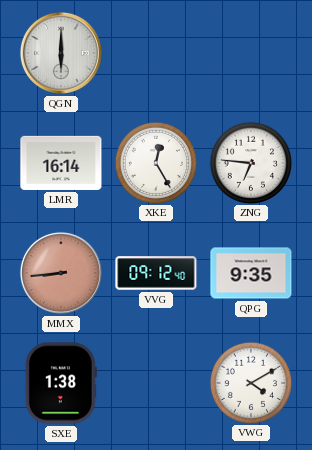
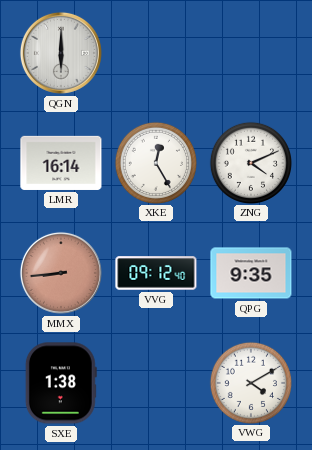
ZNG: 6:46 -> 4:11 (250, 162)
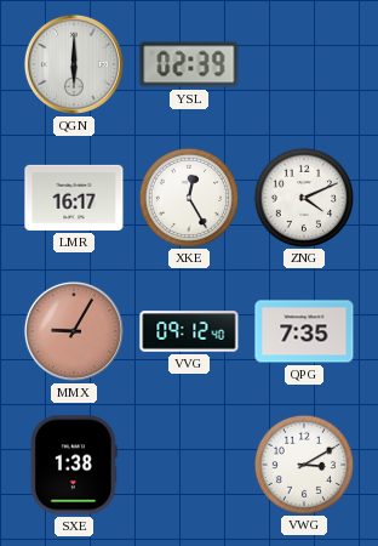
YSL: none -> 02:39 (189, 64)
LMR: 16:14 -> 16:17 (74, 198)
MMX: 8:44 -> 9:05 (74, 331)
QPG: 9:35 -> 7:35 (304, 331)
VWG: 4:10 -> 3:10 (303, 463)
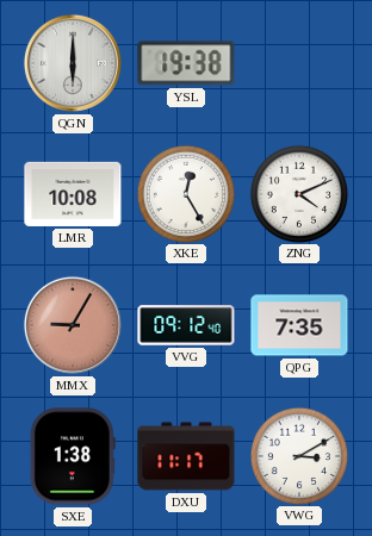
YSL: 02:39 -> 19:38 (186, 63)
LMR: 16:17 -> 10:08 (73, 194)
DXU: none -> 11:17 (186, 456)
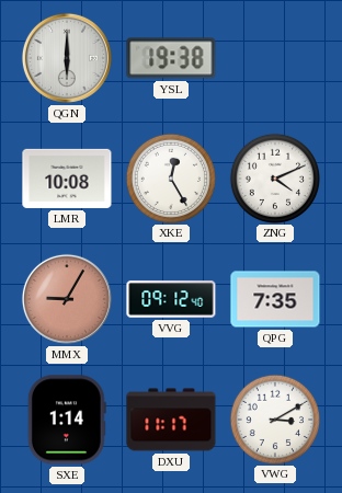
SXE: 1:38 -> 1:14 (67, 420)
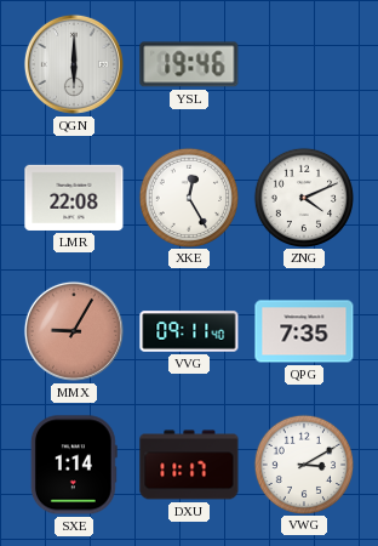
YSL: 19:38 -> 19:46 (189, 64)
LMR: 10:08 -> 22:08 (74, 198)
VVG: 09:12 -> 09:11 (189, 331)
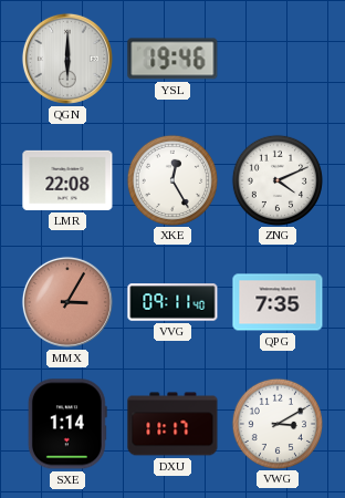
MMX: 9:05 -> 3:05 (67, 302)
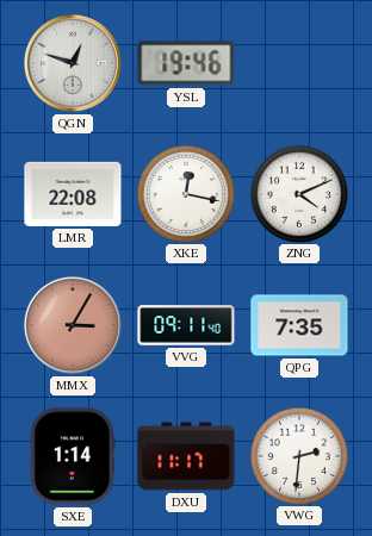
QGN: 6:00 -> 12:48 (73, 63)
XKE: 12:25 -> 12:17 (185, 193)
VWG: 3:10 -> 2:31 (298, 455)
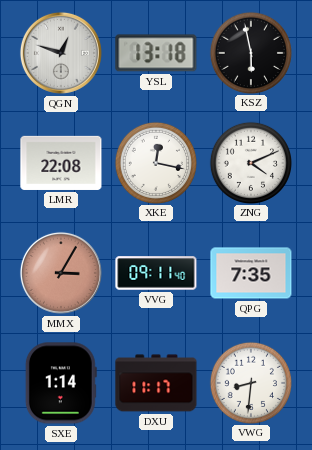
YSL: 19:46 -> 13:18 (156, 53)
KSZ: none -> 5:58 (250, 52)
VWG: 2:31 -> 8:31 (250, 382)
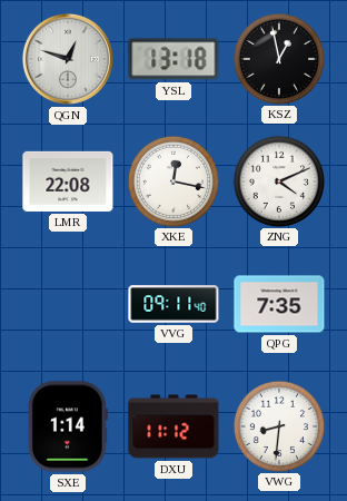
KSZ: 5:58 -> 12:58 (278, 58)
MMX: 3:05 -> none (61, 273)
DXU: 11:17 -> 11:12 (173, 426)
